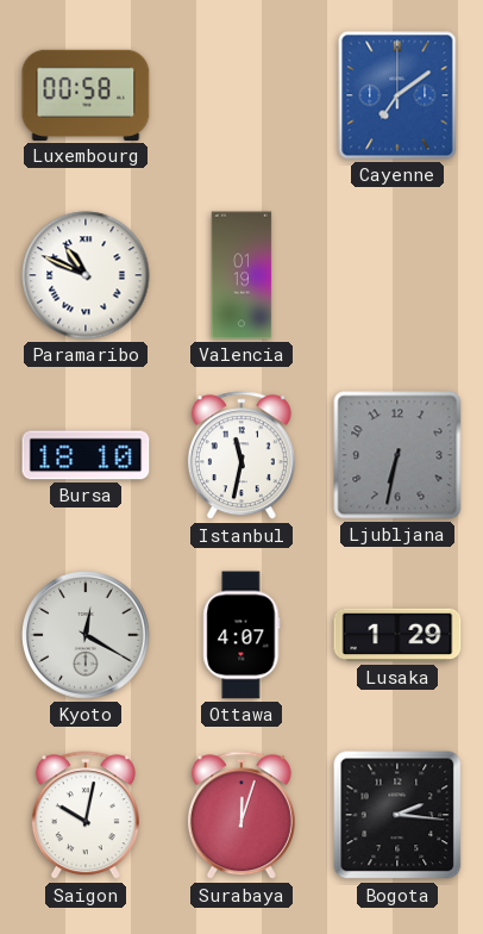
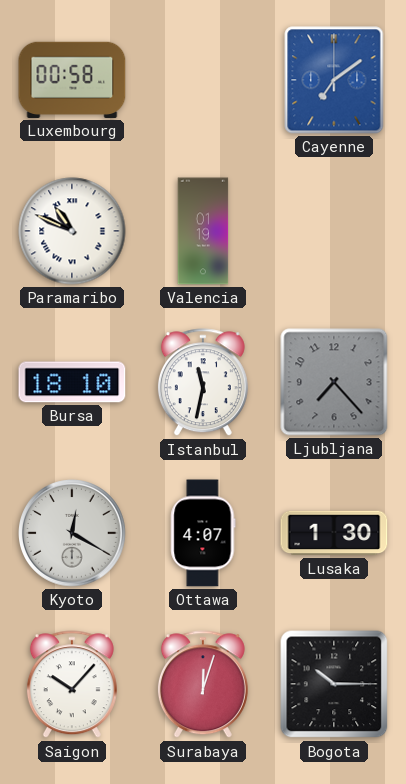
Ljubljana: 6:32 -> 7:23 (334, 382)
Lusaka: 1:29 -> 1:30 (334, 533)
Saigon: 10:02 -> 10:07 (72, 685)
Bogota: 2:16 -> 10:15 (334, 684)
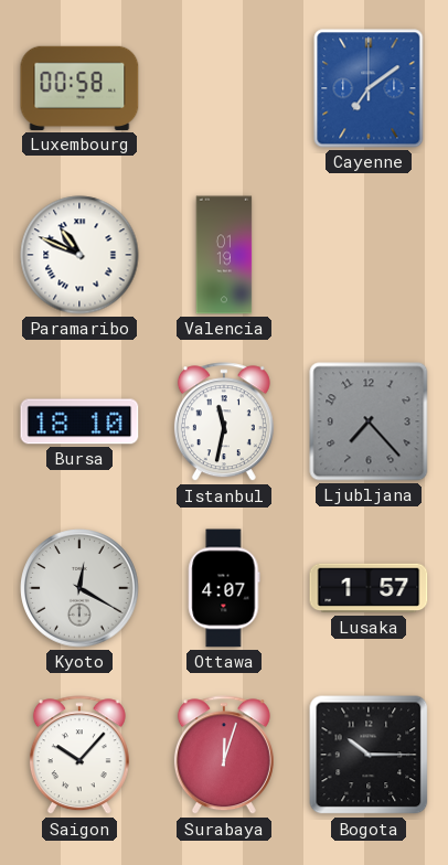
Lusaka: 1:30 -> 1:57 (369, 588)
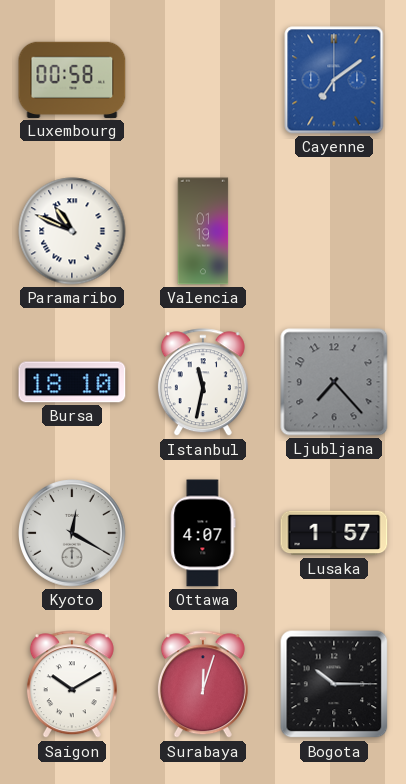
Saigon: 10:07 -> 10:10 (72, 685)
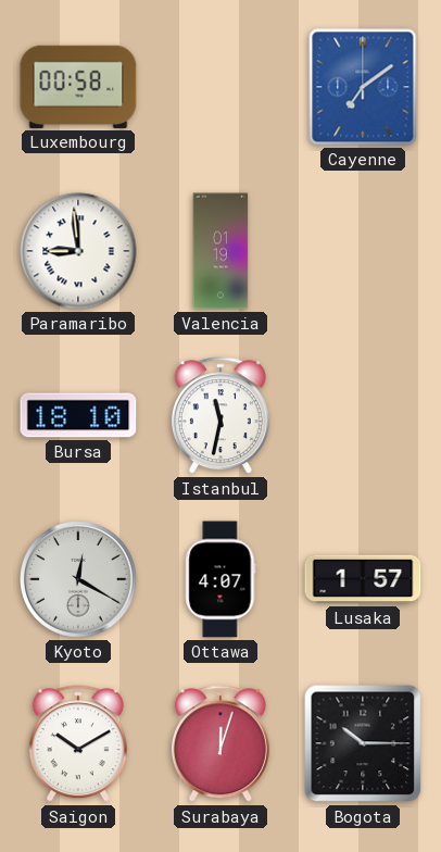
Paramaribo: 10:49 -> 8:59 (78, 251)
Ljubljana: 7:23 -> none (334, 382)
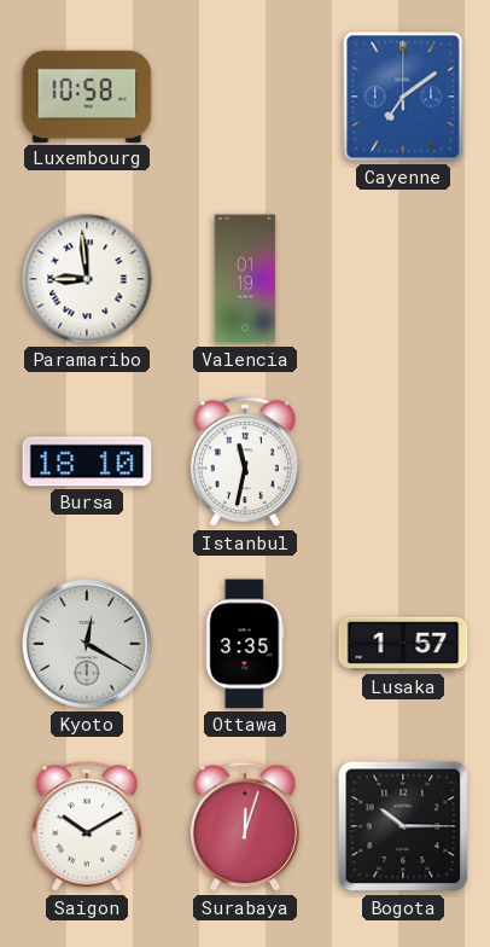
Luxembourg: 00:58 -> 10:58 (87, 97)
Ottawa: 4:07 -> 3:35 (245, 644)
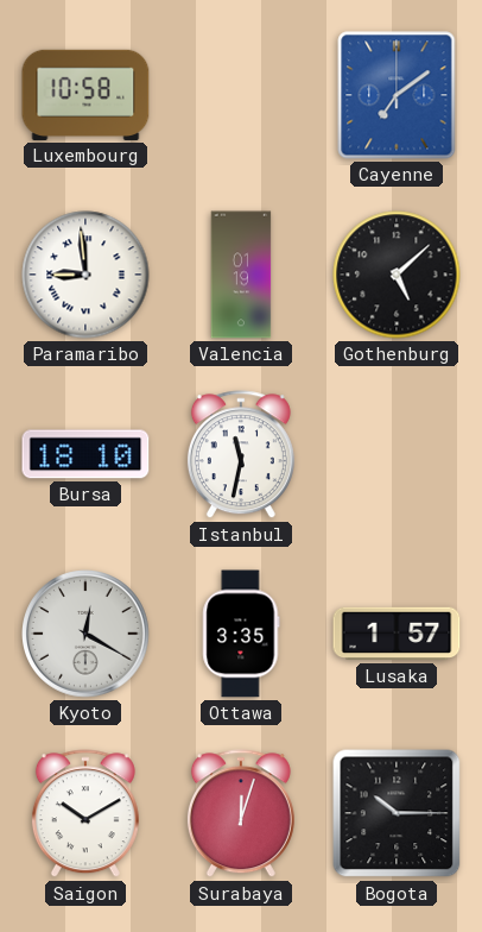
Gothenburg: none -> 5:08 (397, 275)
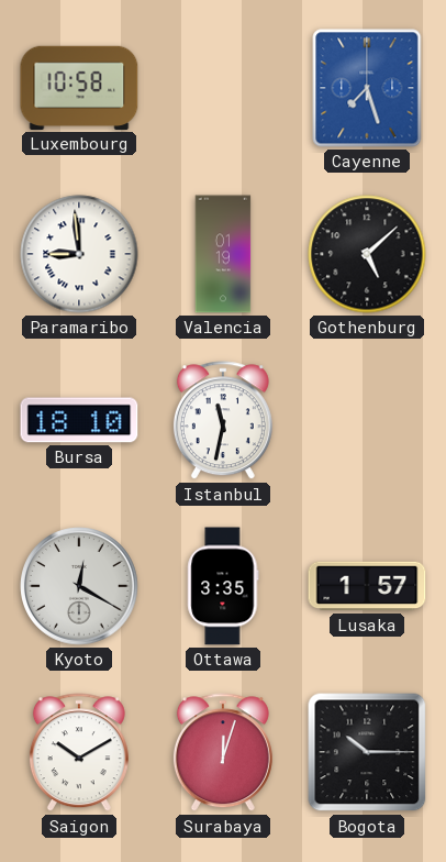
Cayenne: 7:09 -> 7:27 (367, 88)
